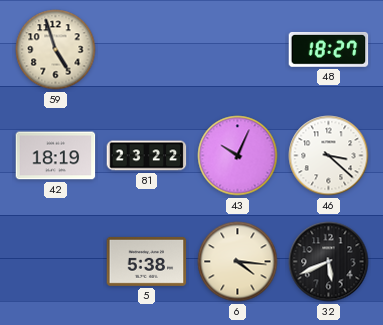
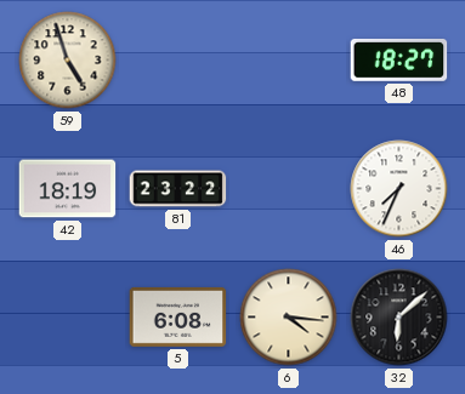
43: 10:04 -> none (238, 156)
46: 3:22 -> 7:34 (399, 189)
5: 5:38 -> 6:08 (178, 316)
32: 5:41 -> 6:08 (399, 318)
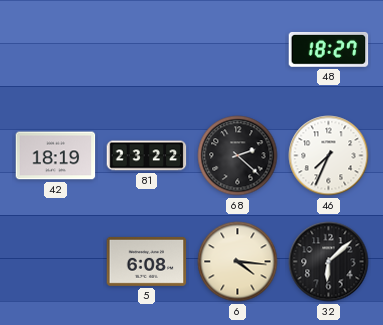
59: 4:57 -> none (68, 61)
68: none -> 2:22 (238, 156)
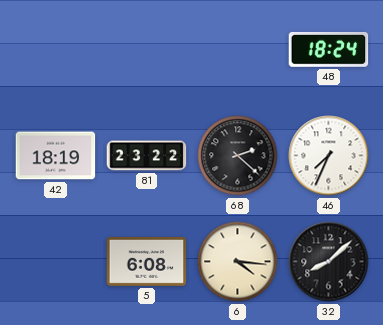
48: 18:27 -> 18:24 (329, 50)
32: 6:08 -> 8:08 (329, 262)
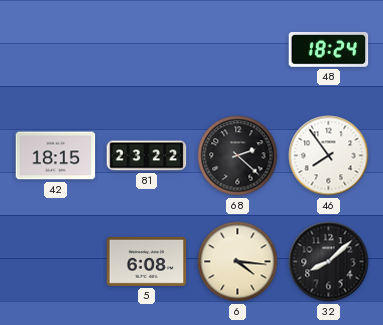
42: 18:19 -> 18:15 (56, 156)
46: 7:34 -> 7:54 (329, 156)
